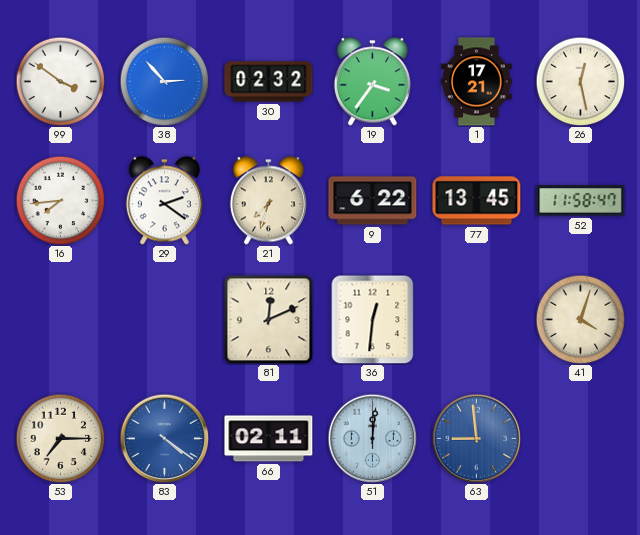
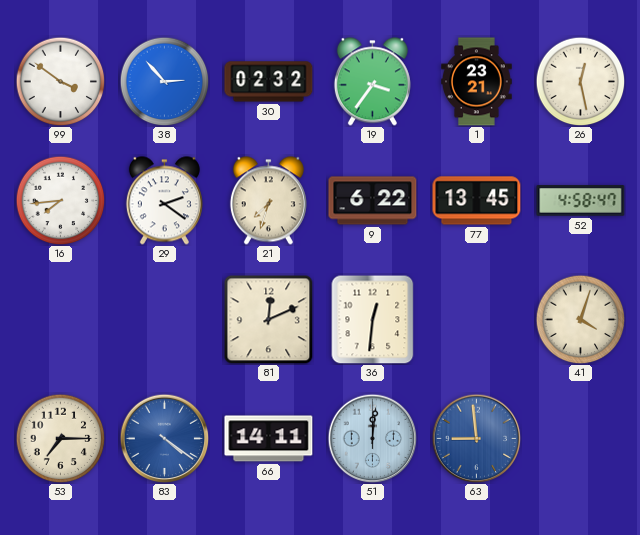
1: 17:21 -> 23:21 (477, 82)
52: 11:58 -> 4:58 (581, 201)
66: 02:11 -> 14:11 (269, 439)
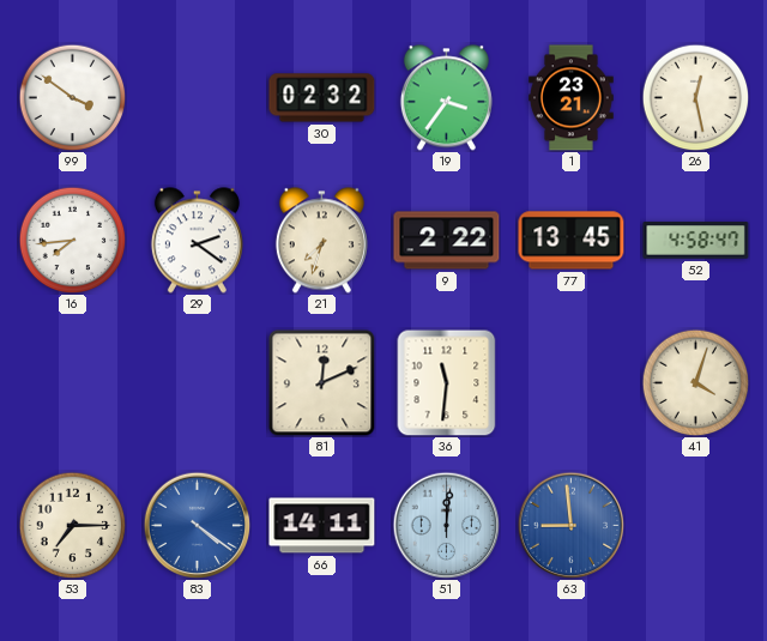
38: 2:53 -> none (164, 81)
9: 6:22 -> 2:22 (447, 241)
36: 12:31 -> 11:31 (447, 382)
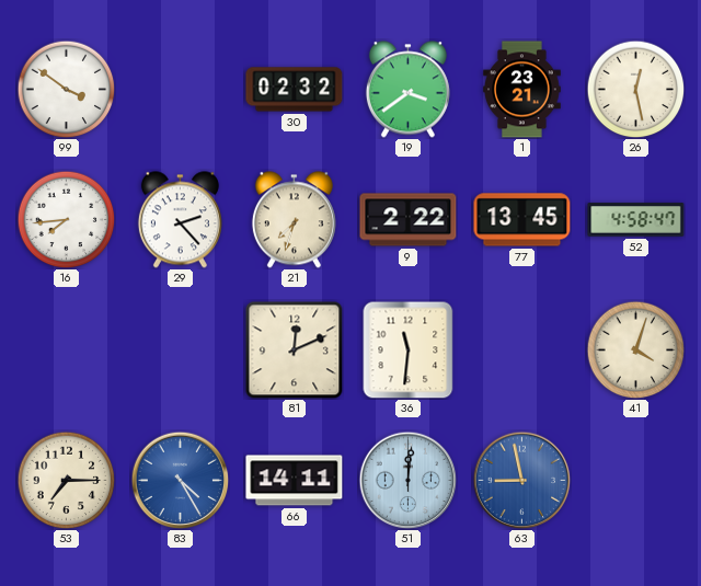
19: 3:36 -> 3:39 (407, 90)
29: 2:21 -> 2:23 (180, 220)
83: 4:21 -> 4:25 (180, 480)
63: 8:59 -> 8:58 (521, 480)
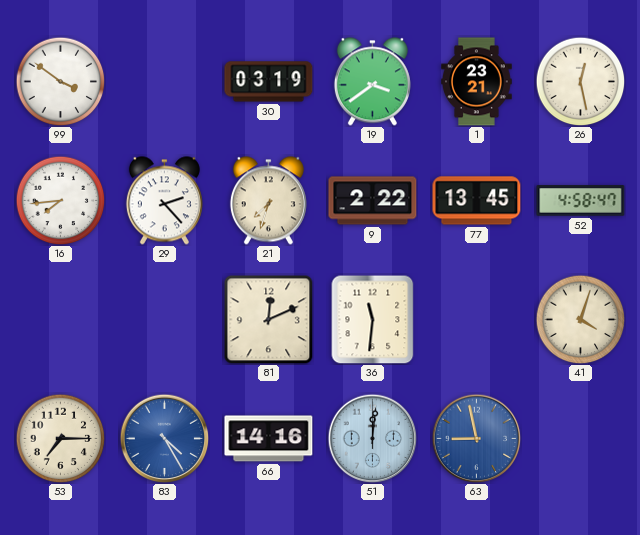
30: 02:32 -> 03:19 (269, 82)
66: 14:11 -> 14:16 (269, 439)
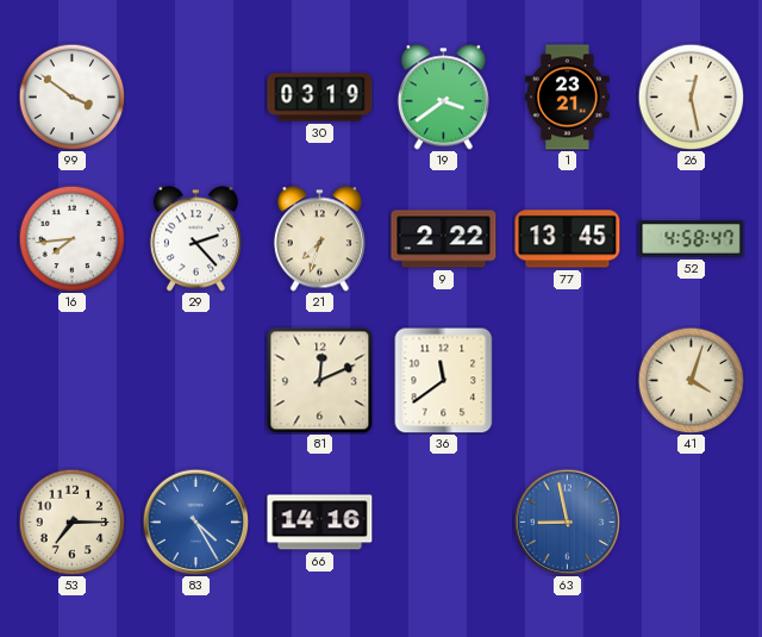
36: 11:31 -> 11:39 (444, 380)
51: 12:01 -> none (372, 438)
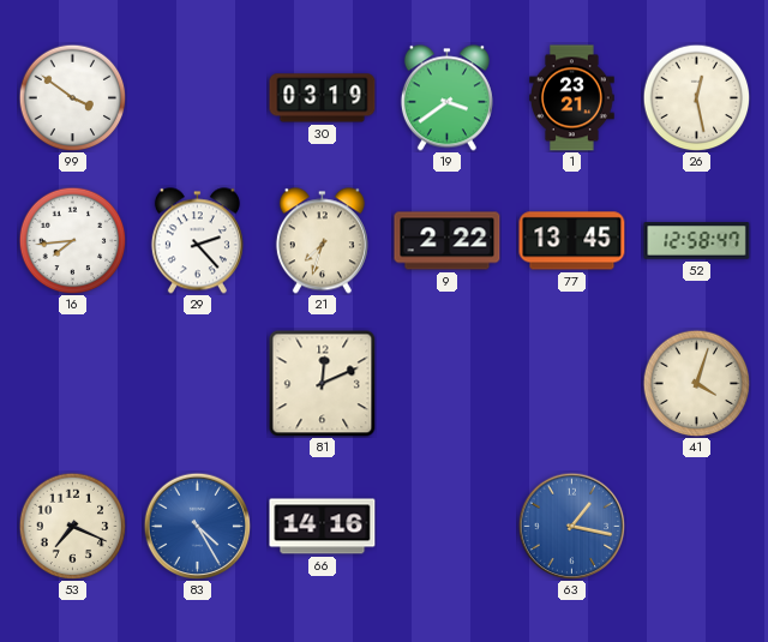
52: 4:58 -> 12:58 (697, 241)
36: 11:39 -> none (444, 380)
53: 7:15 -> 7:19 (72, 526)
63: 8:58 -> 1:17 (571, 526)
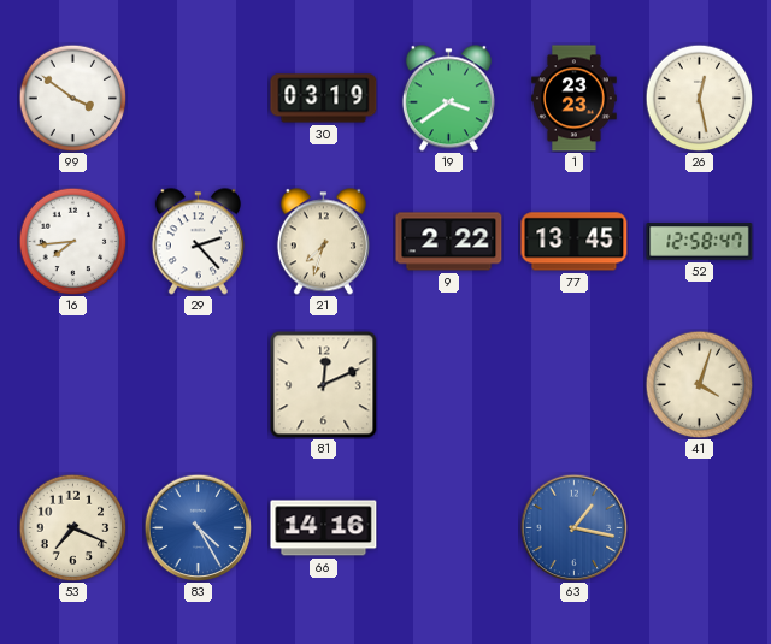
1: 23:21 -> 23:23 (575, 99)
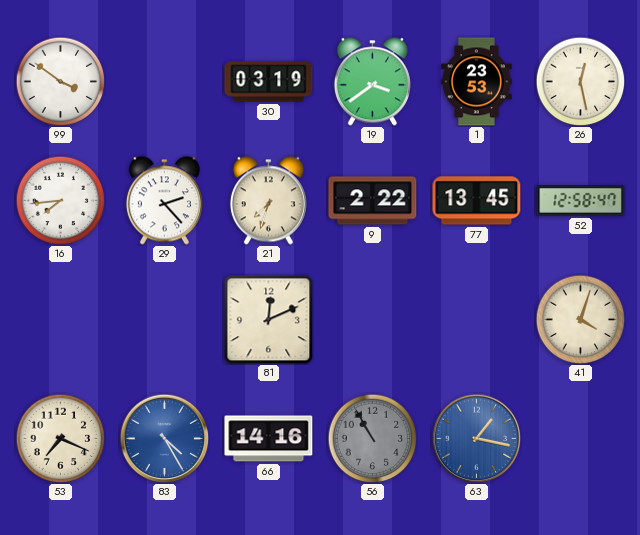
1: 23:23 -> 23:53 (477, 82)
56: none -> 10:55 (372, 438)
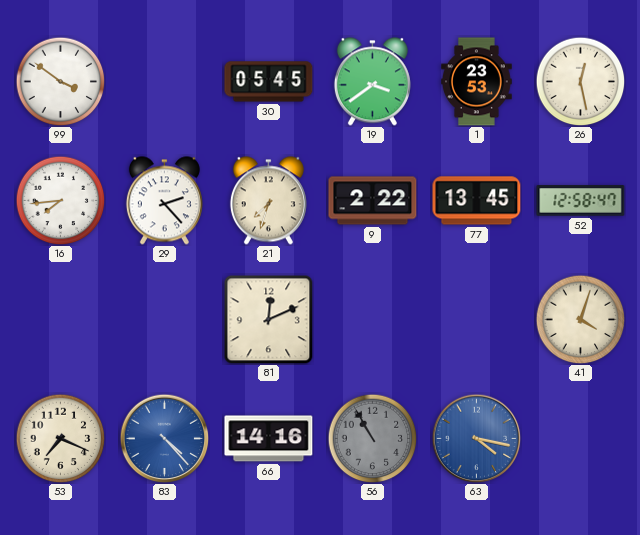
30: 03:19 -> 05:45 (269, 82)
83: 4:25 -> 4:23 (164, 438)
63: 1:17 -> 4:17 (476, 438)
